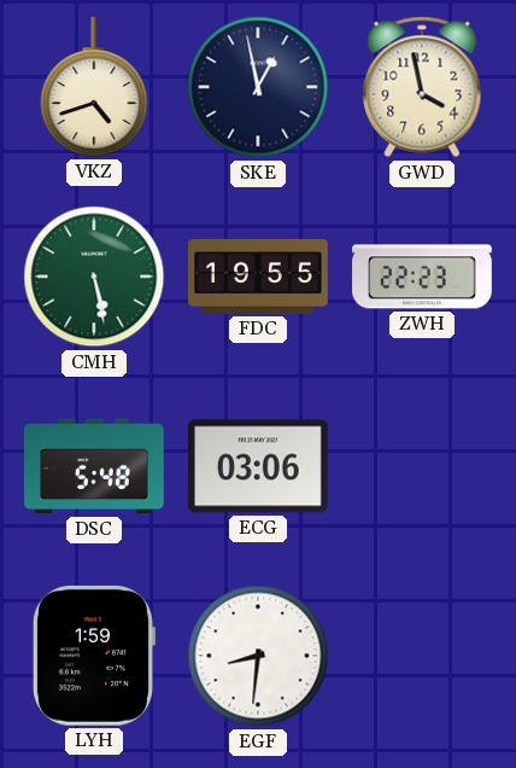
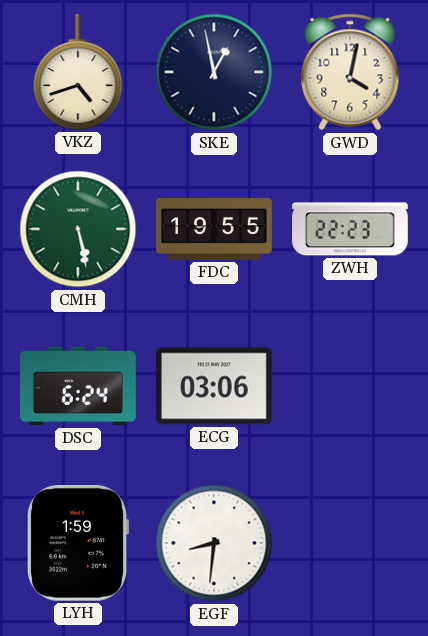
GWD: 3:58 -> 4:02 (350, 72)
DSC: 5:48 -> 6:24 (78, 386)
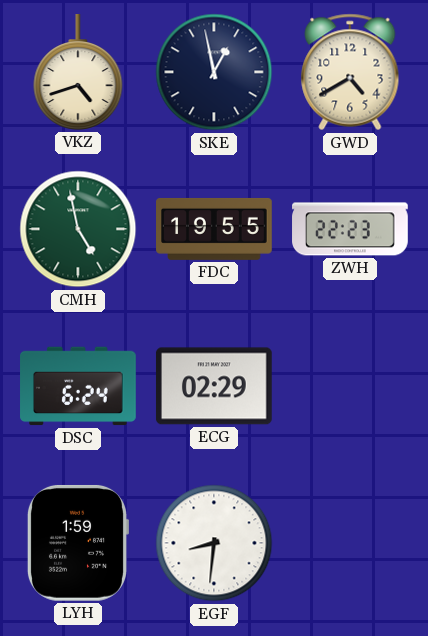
GWD: 4:02 -> 4:40 (350, 72)
CMH: 5:28 -> 4:58 (78, 229)
ECG: 03:06 -> 02:29 (214, 386)
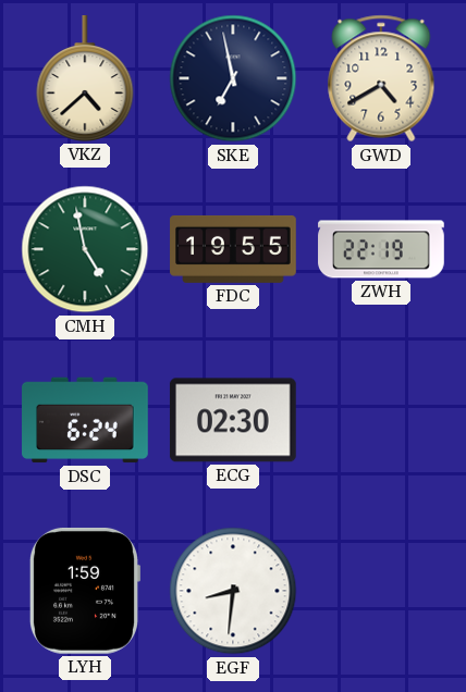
VKZ: 4:42 -> 4:38 (85, 79)
SKE: 12:58 -> 6:58 (233, 78)
ZWH: 22:23 -> 22:19 (381, 249)
ECG: 02:29 -> 02:30 (233, 420)
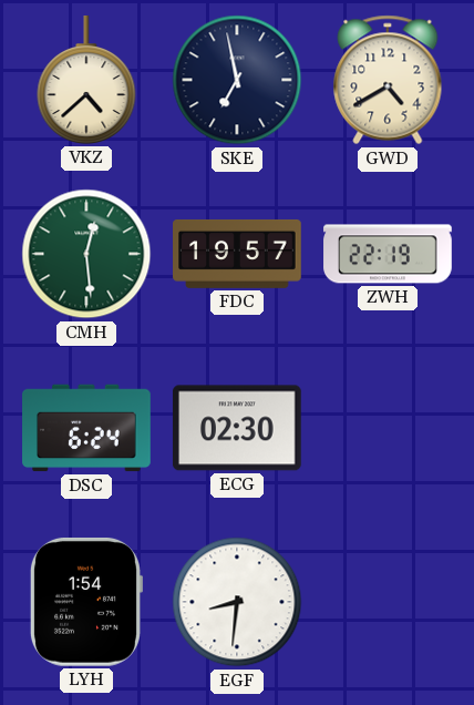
CMH: 4:58 -> 12:29 (86, 254)
FDC: 19:55 -> 19:57 (237, 254)
LYH: 1:59 -> 1:54 (85, 602)
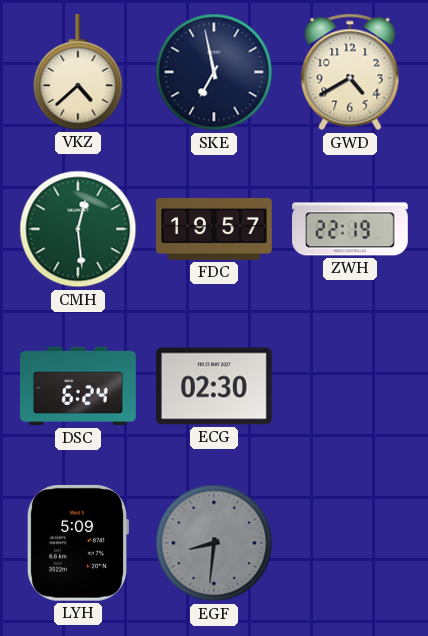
LYH: 1:54 -> 5:09 (77, 543)
EGF dial: white -> grey (214, 543)
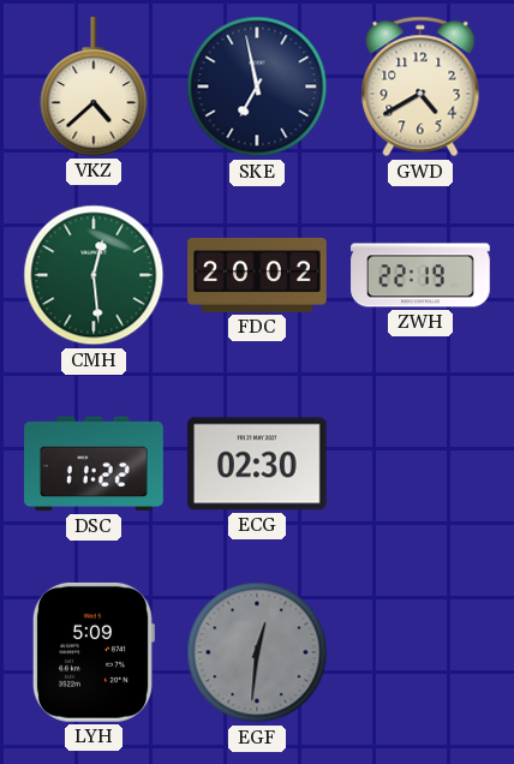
FDC: 19:57 -> 20:02 (257, 275)
DSC: 6:24 -> 11:22 (94, 464)
EGF: 8:31 -> 12:31 (257, 652)
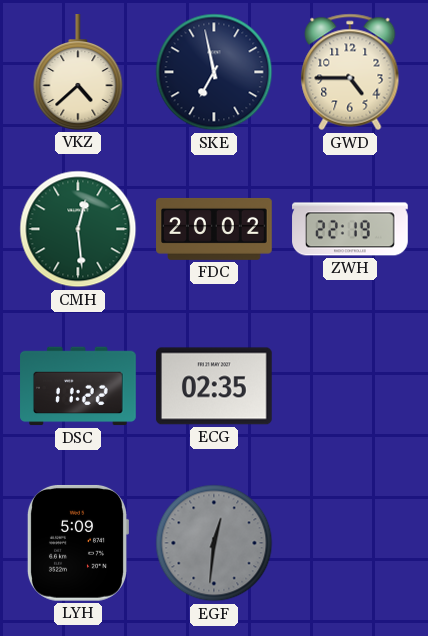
GWD: 4:40 -> 4:45 (350, 72)
ECG: 02:30 -> 02:35 (214, 386)
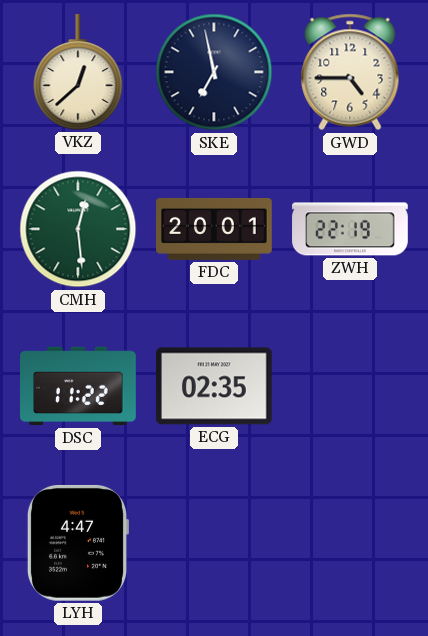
VKZ: 4:38 -> 12:38 (78, 73)
FDC: 20:02 -> 20:01 (214, 229)
LYH: 5:09 -> 4:47 (77, 543)
EGF: 12:31 -> none (214, 543)
